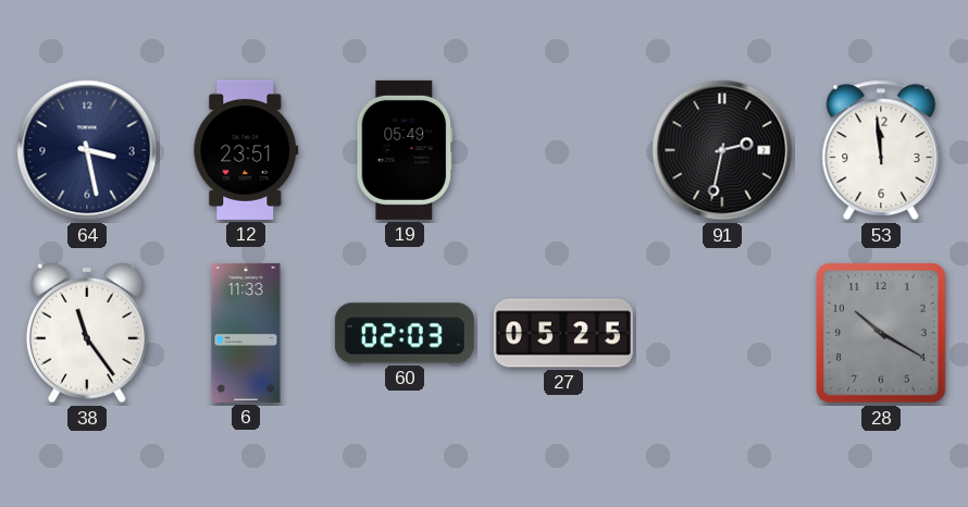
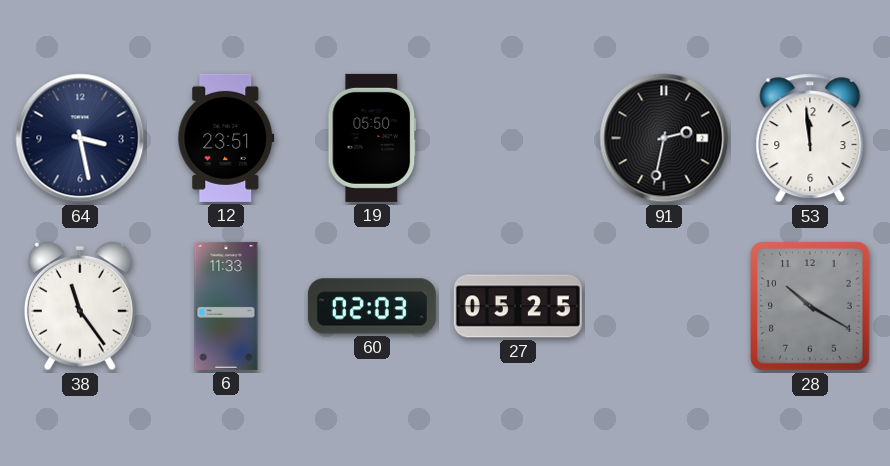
19: 05:49 -> 05:50 (372, 138)
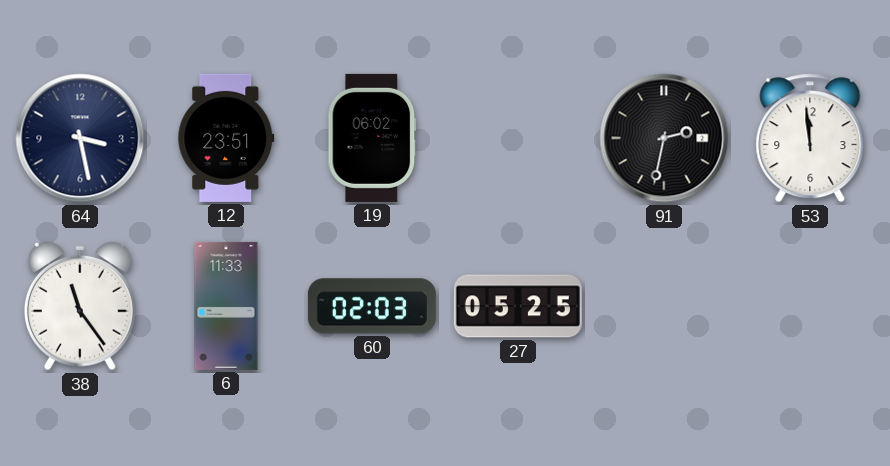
19: 05:50 -> 06:02 (372, 138)
28: 10:20 -> none (810, 306)
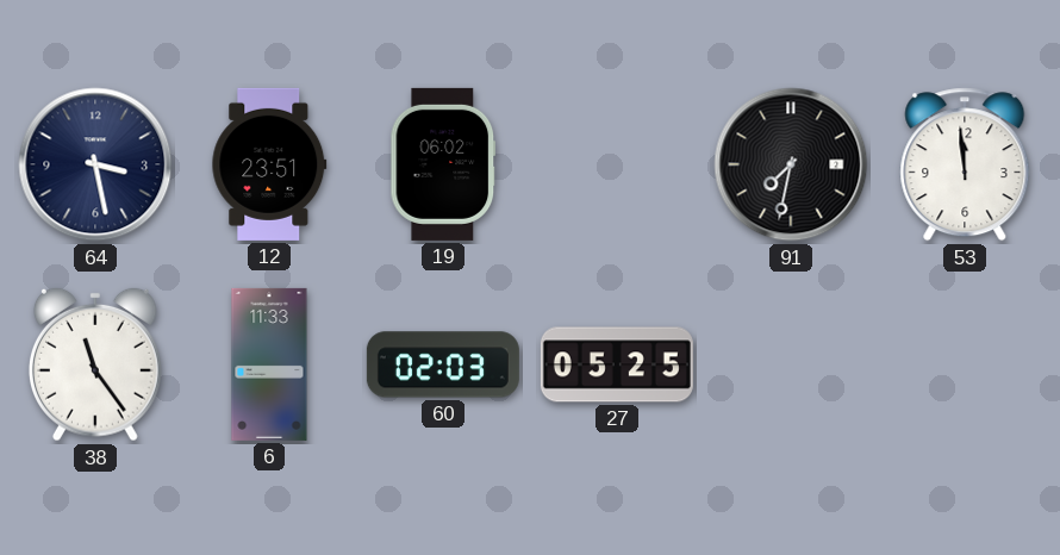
91: 2:32 -> 7:32 (791, 164)
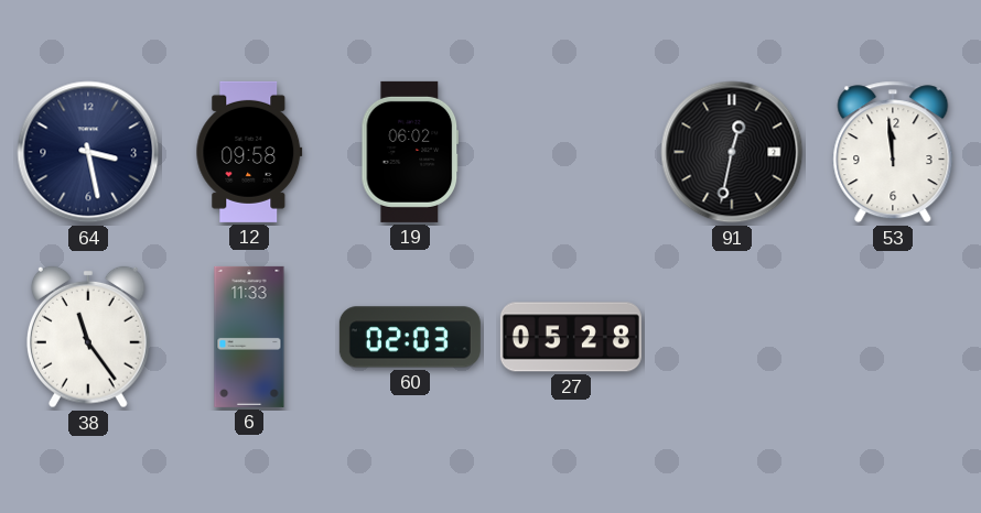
12: 23:51 -> 09:58 (249, 152)
91: 7:32 -> 12:32 (732, 152)
27: 05:25 -> 05:28 (571, 337)
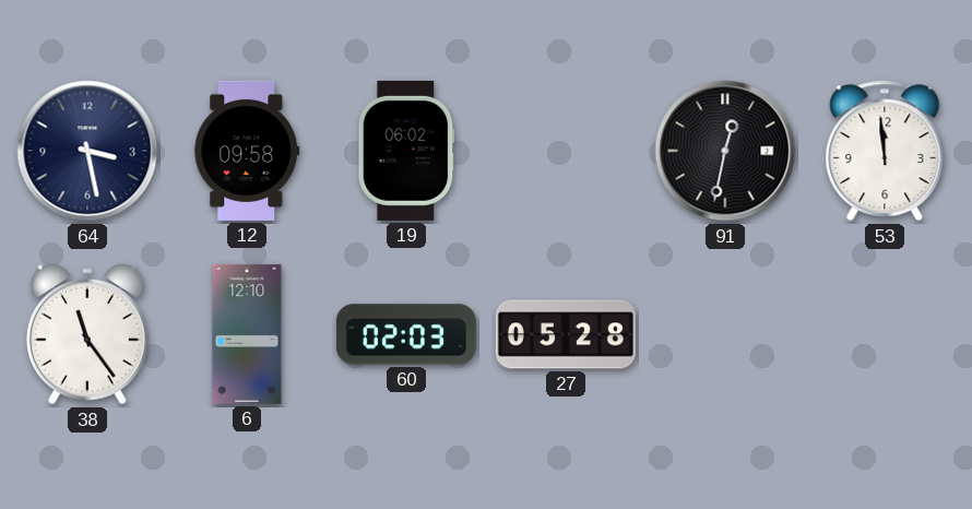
6: 11:33 -> 12:10 (247, 334)
